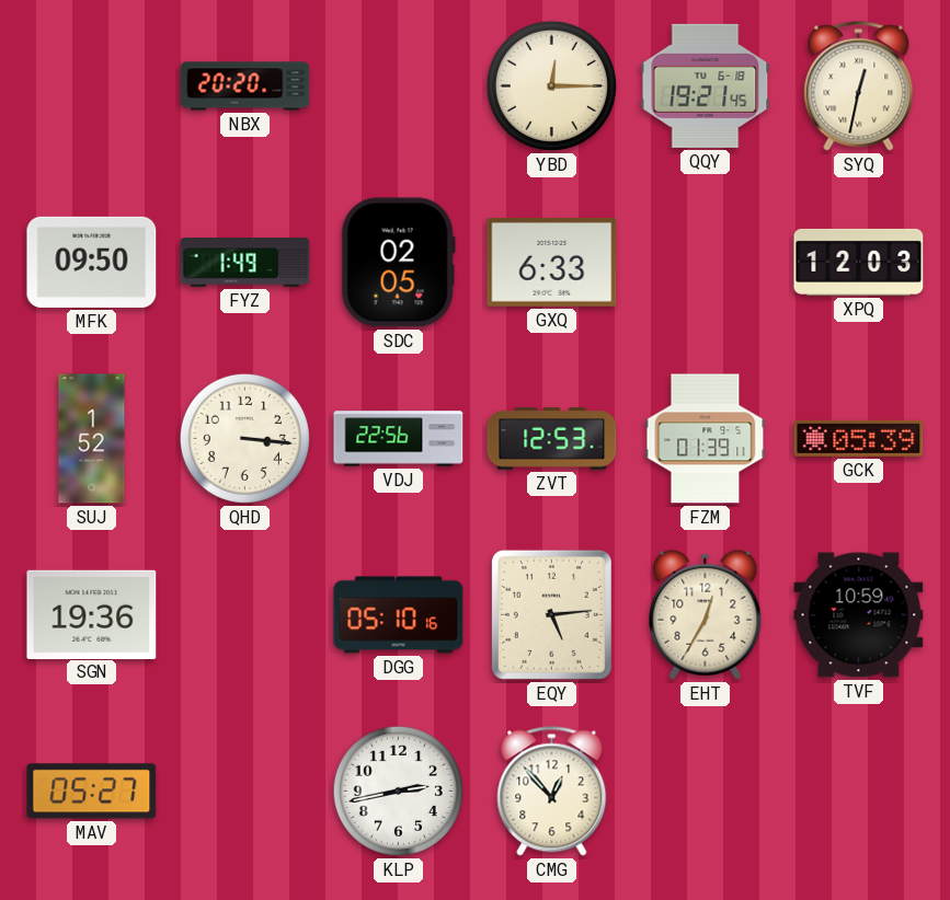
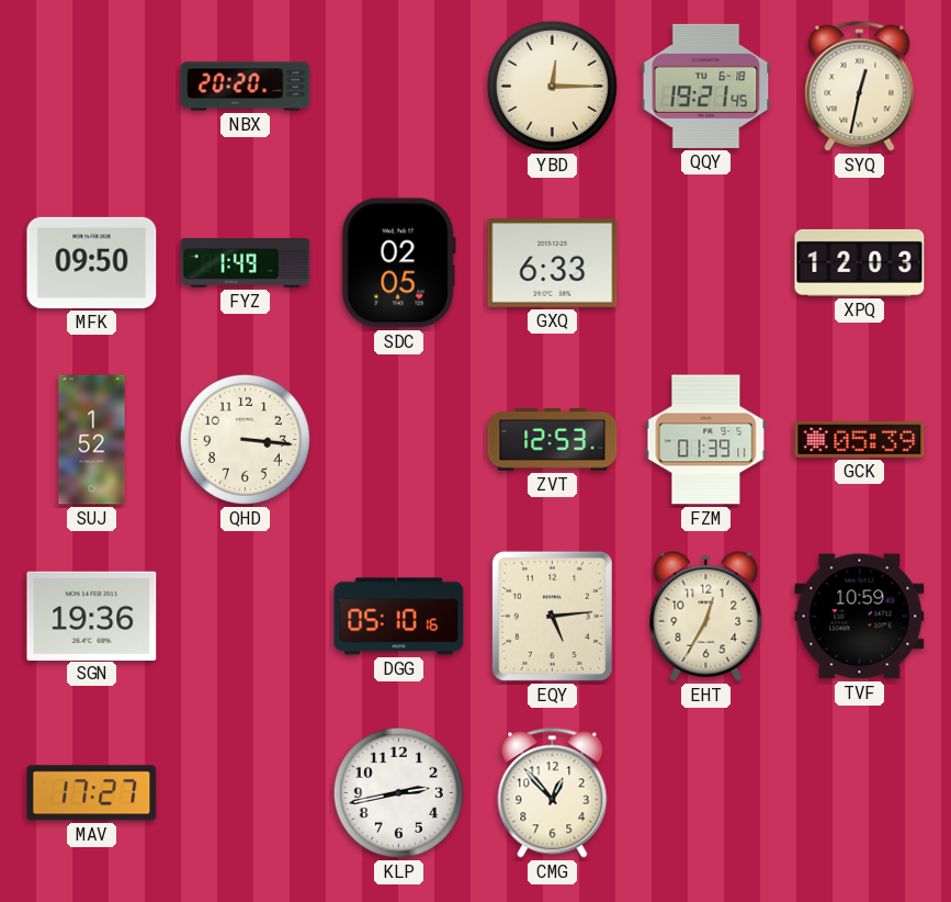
VDJ: 22:56 -> none (399, 439)
MAV: 05:27 -> 17:27 (92, 793)
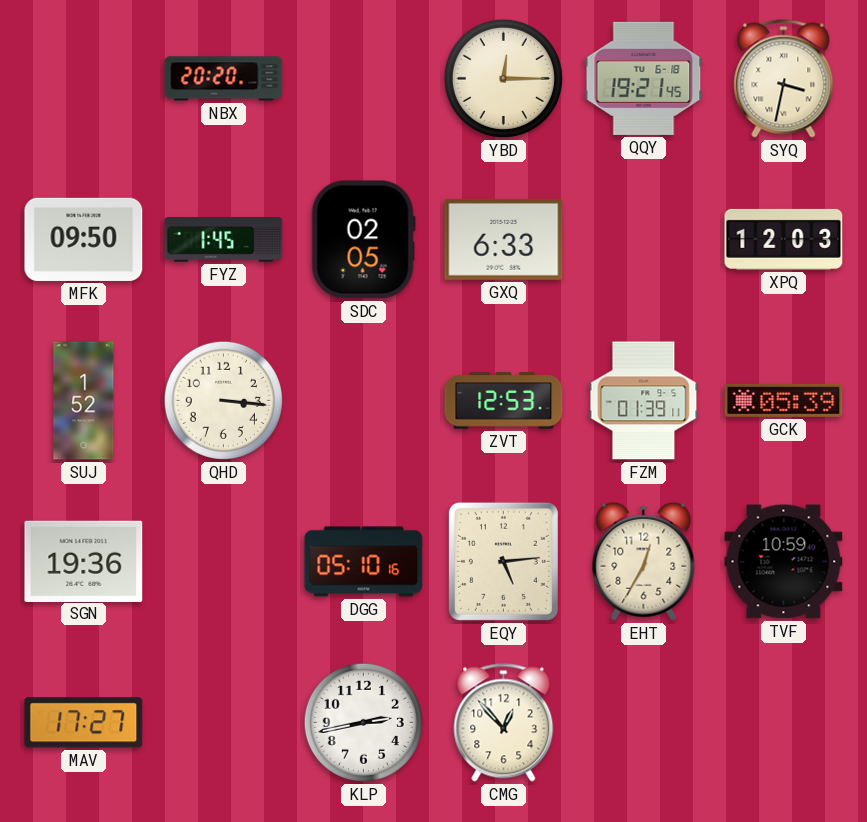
SYQ: 12:32 -> 3:32 (784, 79)
FYZ: 1:49 -> 1:45 (224, 240)
